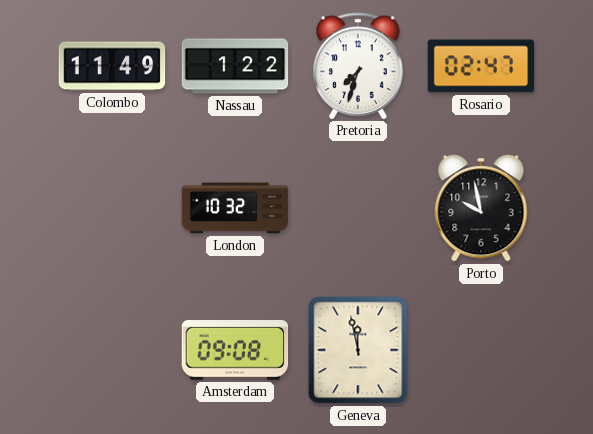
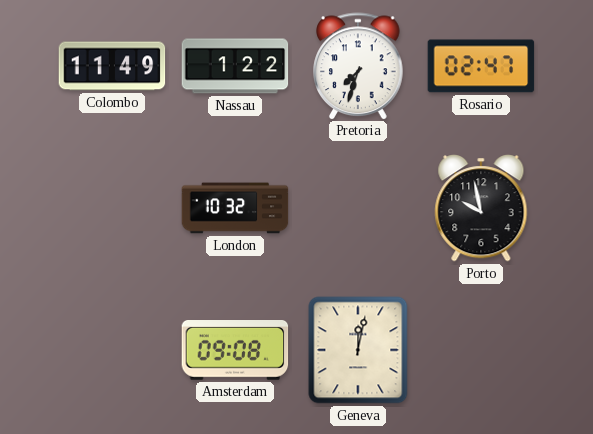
Geneva: 11:58 -> 12:02 (358, 350)
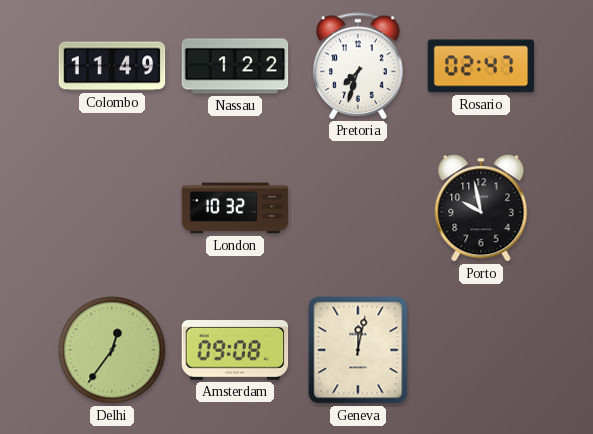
Delhi: none -> 12:36 (112, 350)
